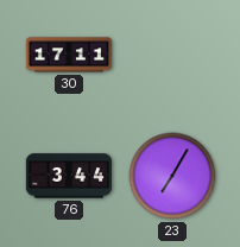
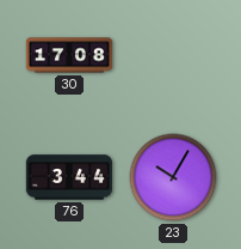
30: 17:11 -> 17:08 (69, 55)
23: 7:05 -> 10:05 (173, 177)
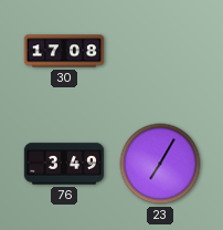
76: 3:44 -> 3:49 (63, 164)
23: 10:05 -> 7:05 (160, 164)
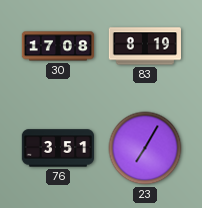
83: none -> 8:19 (144, 46)
76: 3:49 -> 3:51 (57, 148)
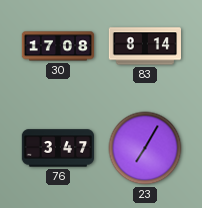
83: 8:19 -> 8:14 (144, 46)
76: 3:51 -> 3:47 (57, 148)
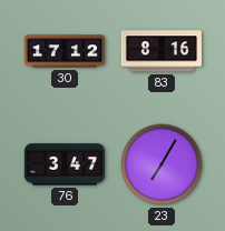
30: 17:08 -> 17:12 (65, 51)
83: 8:14 -> 8:16 (160, 51)
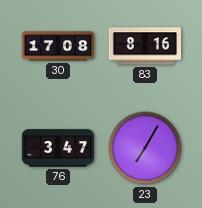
30: 17:12 -> 17:08 (58, 46)
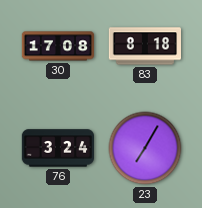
83: 8:16 -> 8:18 (144, 46)
76: 3:47 -> 3:24 (57, 148)
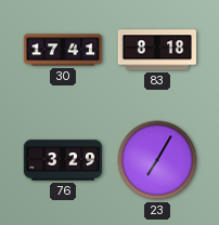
30: 17:08 -> 17:41 (63, 50)
76: 3:24 -> 3:29 (62, 160)
